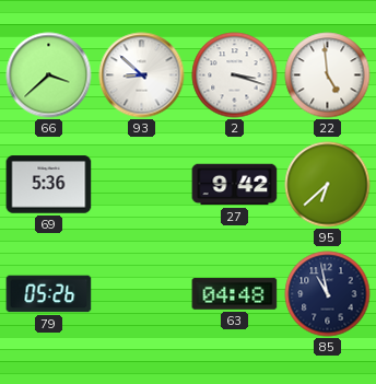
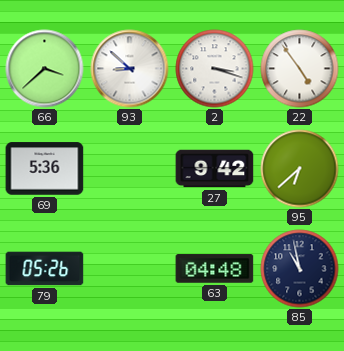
22: 4:59 -> 4:54 (300, 69)
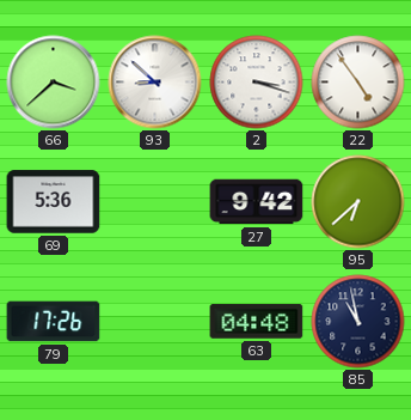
79: 05:26 -> 17:26 (54, 322)
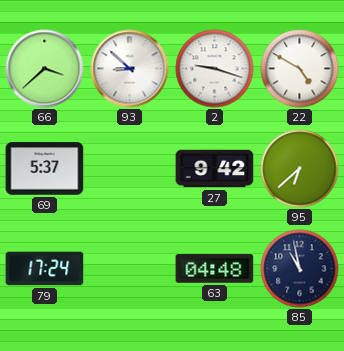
2: 3:18 -> 9:18 (215, 69)
22: 4:54 -> 4:50 (300, 69)
69: 5:36 -> 5:37 (45, 169)
79: 17:26 -> 17:24 (45, 269)
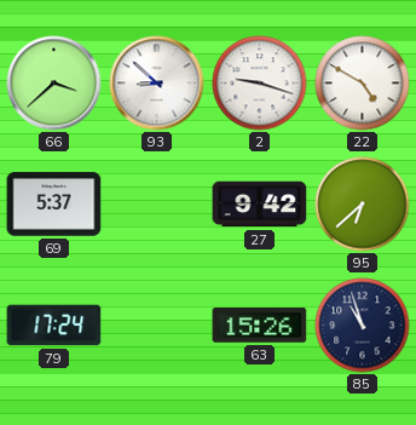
63: 04:48 -> 15:26 (260, 326)
85: 10:58 -> 10:57 (363, 326)
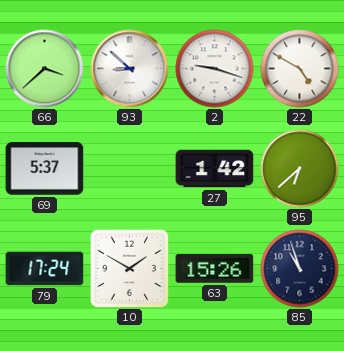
27: 9:42 -> 1:42 (215, 169)
10: none -> 1:50 (129, 268)
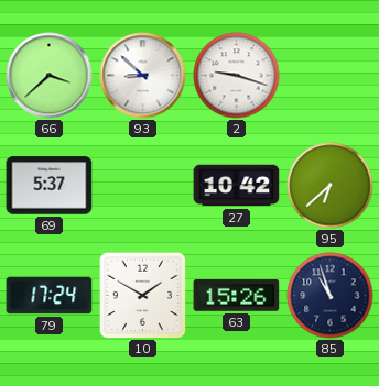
22: 4:50 -> none (300, 69)
27: 1:42 -> 10:42 (237, 186)
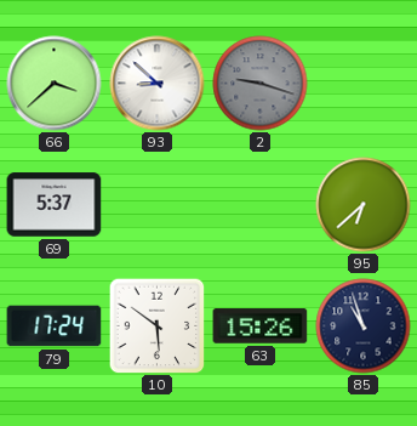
2 dial: white -> grey (261, 84)
27: 10:42 -> none (237, 186)
10: 1:50 -> 5:51 (156, 325)
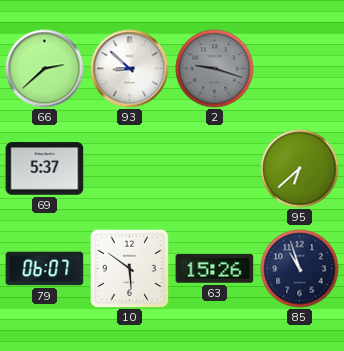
66: 3:38 -> 2:38 (45, 69)
79: 17:24 -> 06:07 (45, 269)
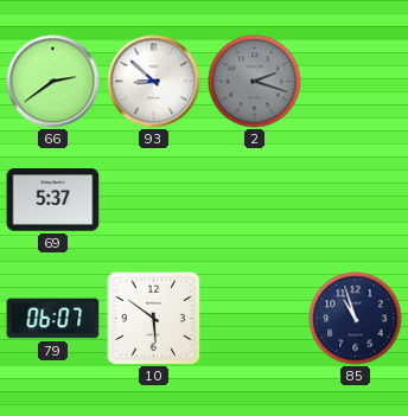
66: 2:38 -> 2:39 (53, 82)
2: 9:18 -> 2:18 (255, 82)
95: 6:38 -> none (300, 169)
63: 15:26 -> none (215, 269)
